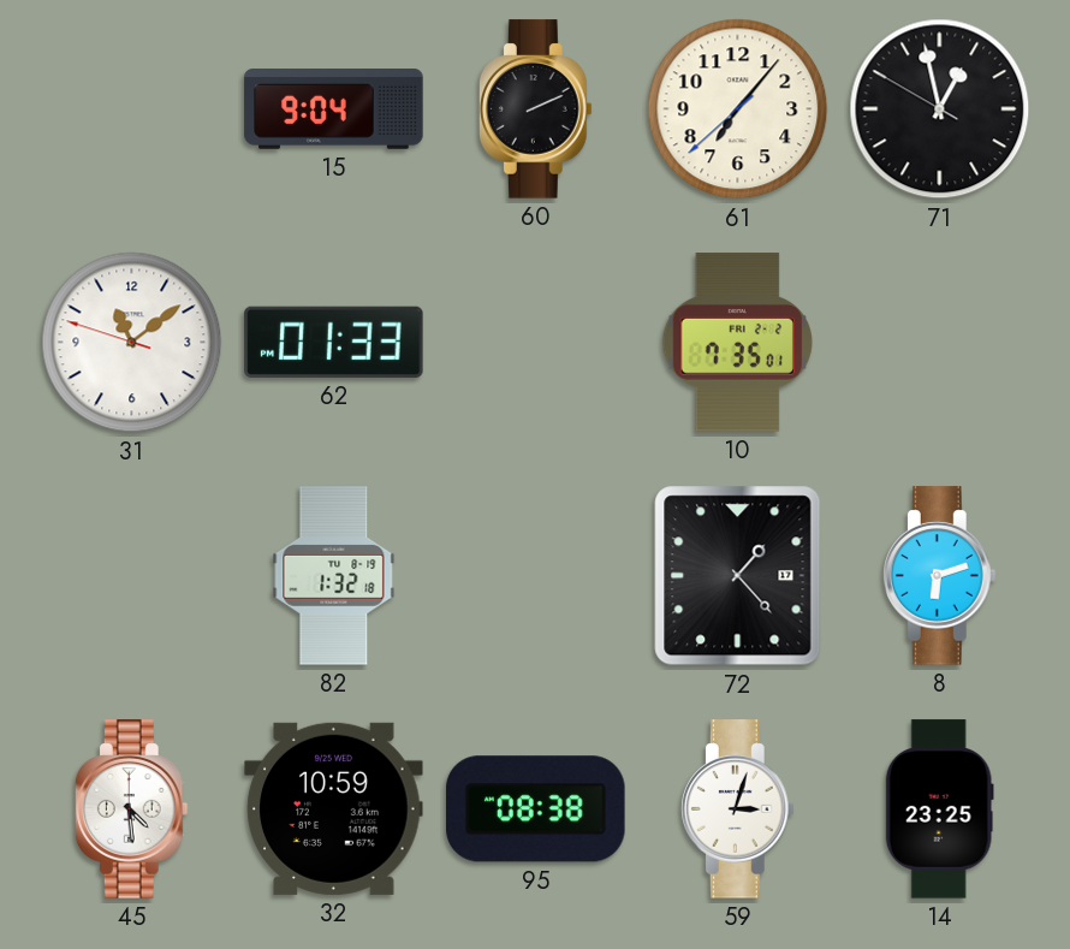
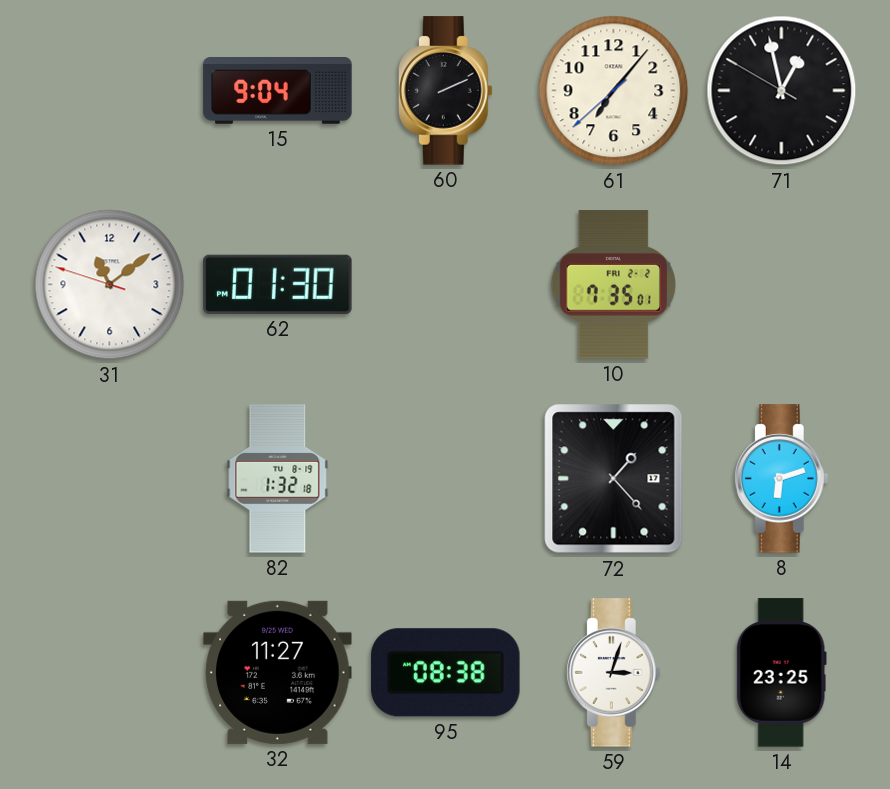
62: 01:33 -> 01:30 (278, 284)
45: 4:29 -> none (131, 809)
32: 10:59 -> 11:27 (278, 672)
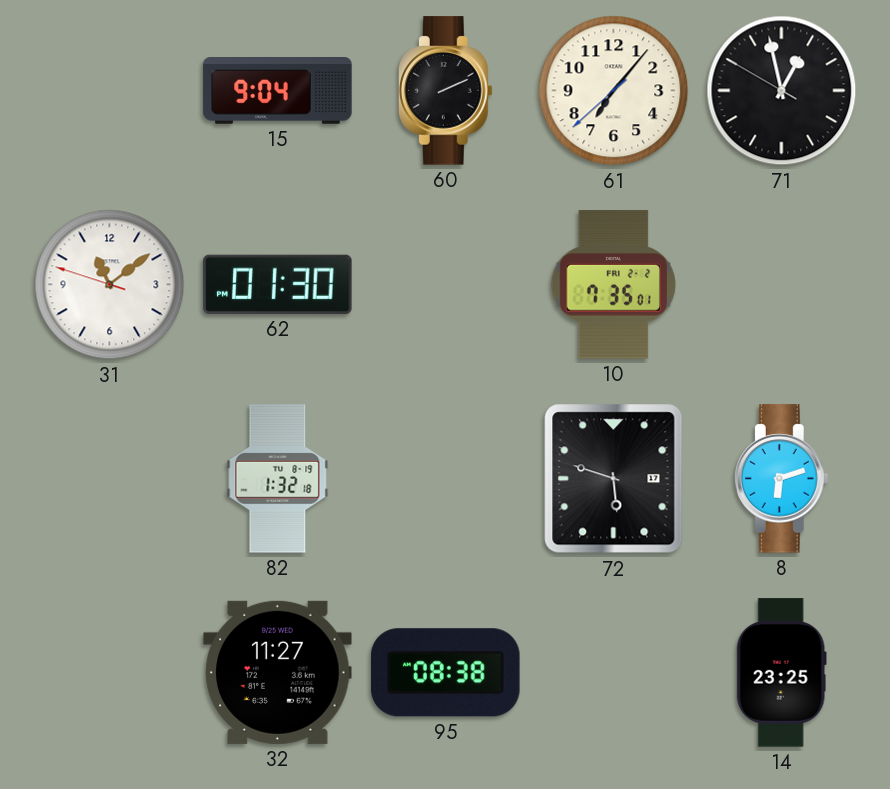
72: 1:23 -> 5:48 (614, 479)
59: 3:03 -> none (613, 673)
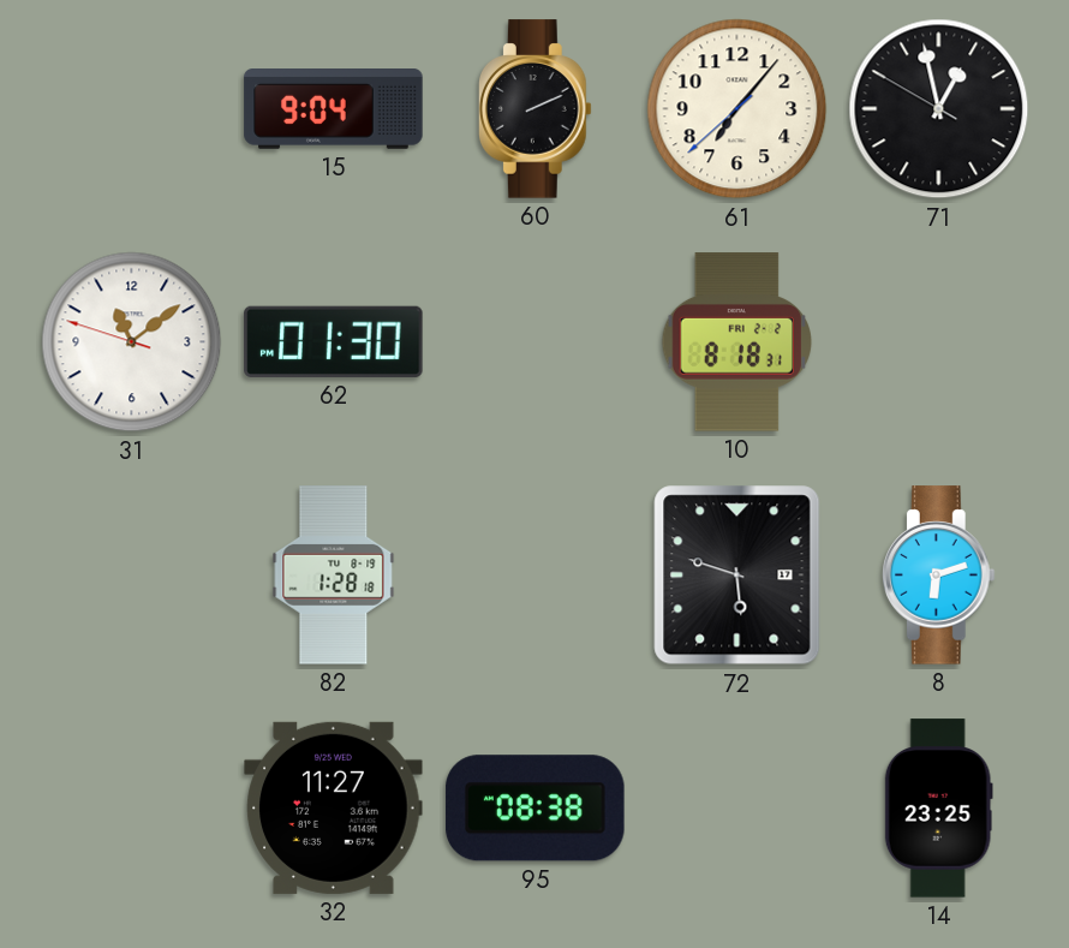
10: 7:35 -> 8:18 (736, 342)
82: 1:32 -> 1:28 (334, 576)
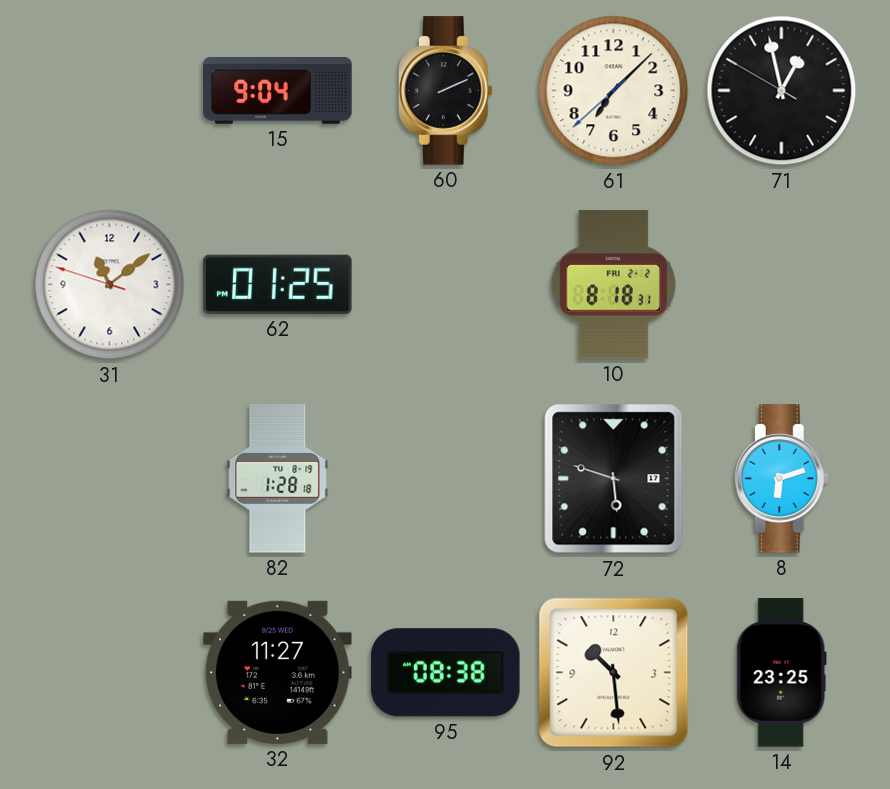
61: 7:06 -> 7:07 (614, 91)
62: 01:30 -> 01:25 (278, 284)
92: none -> 10:29 (614, 673)
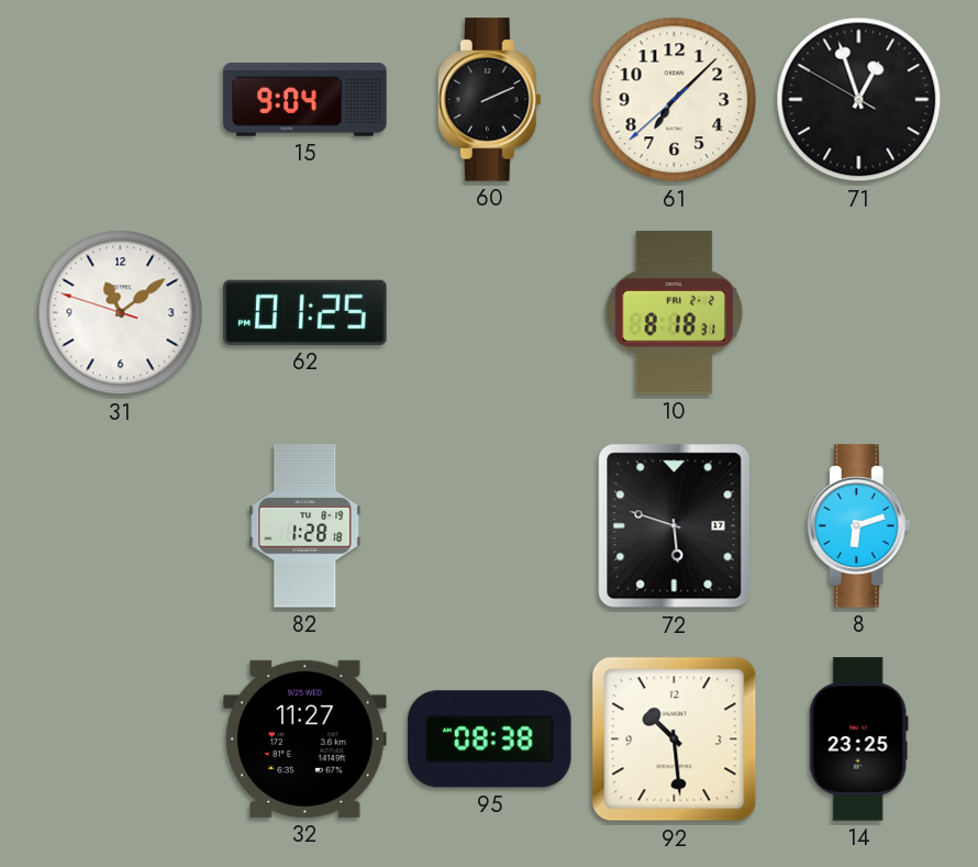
71: 12:57 -> 12:56 (859, 100)
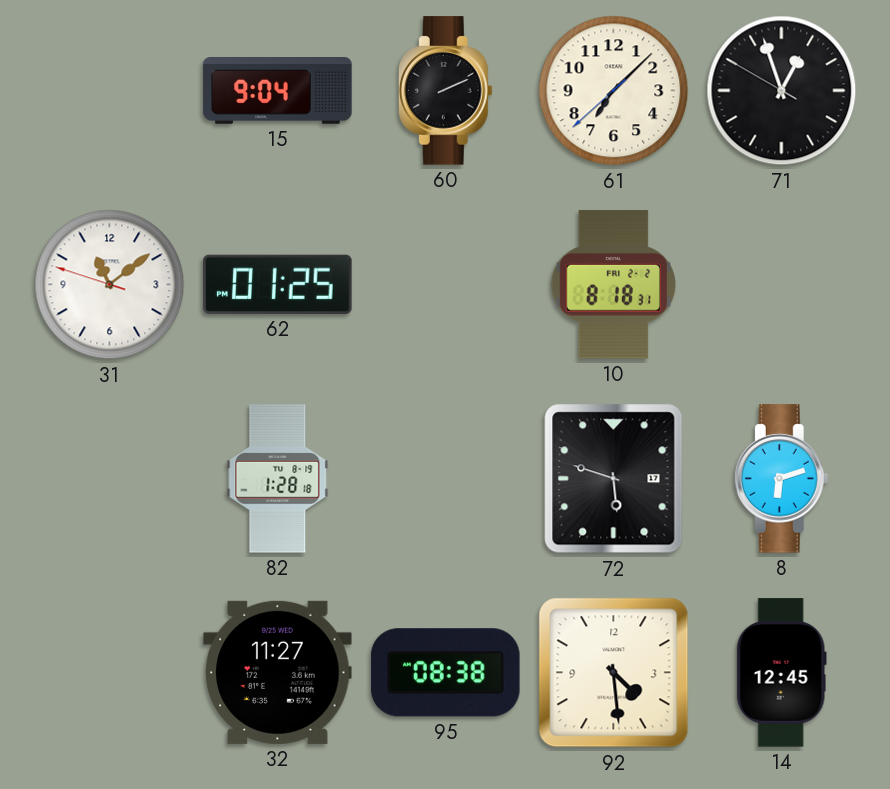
92: 10:29 -> 4:29 (614, 673)
14: 23:25 -> 12:45 (781, 673)
